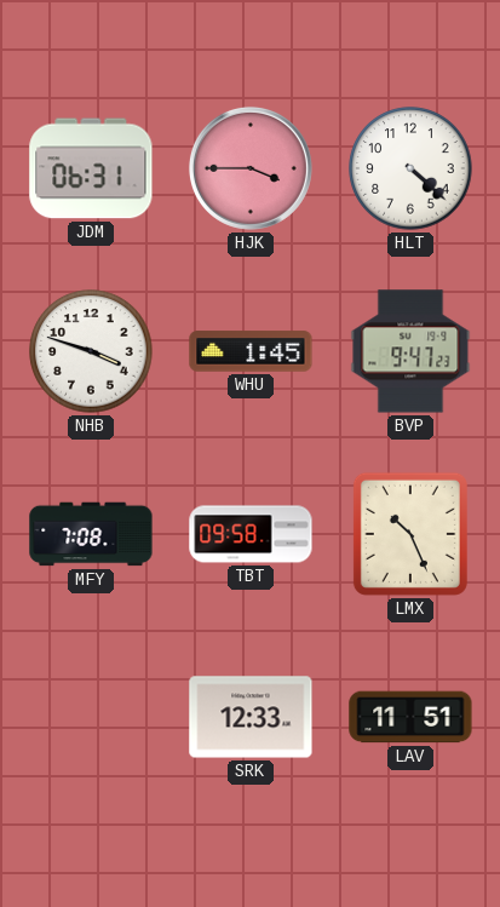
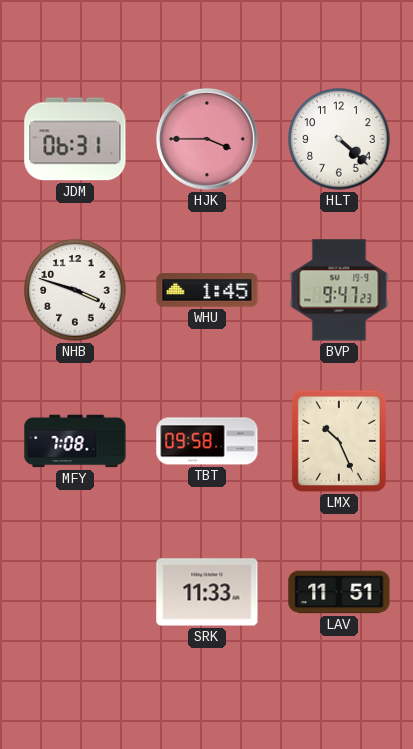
SRK: 12:33 -> 11:33 (207, 592)
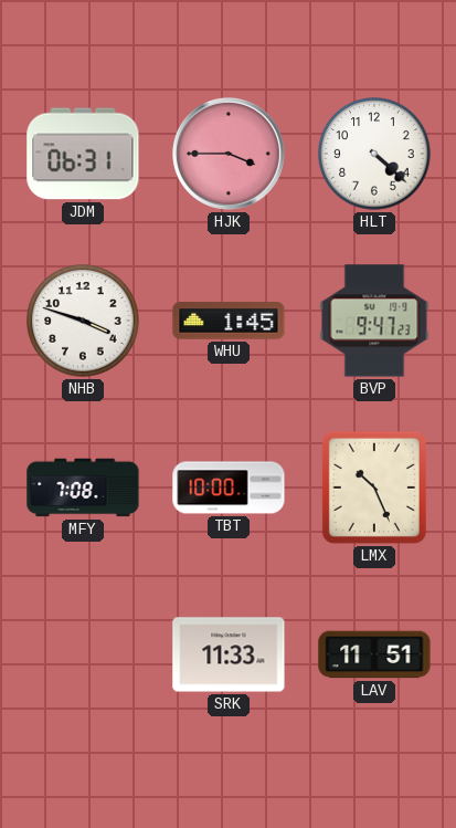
TBT: 09:58 -> 10:00 (229, 488)
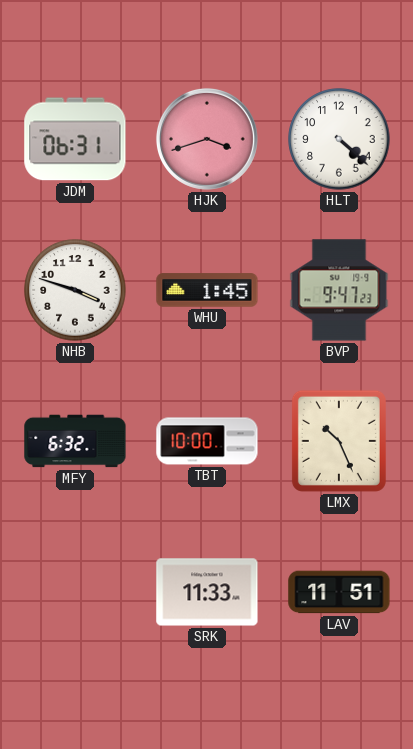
HJK: 3:45 -> 3:42 (207, 139)
MFY: 7:08 -> 6:32 (75, 441)
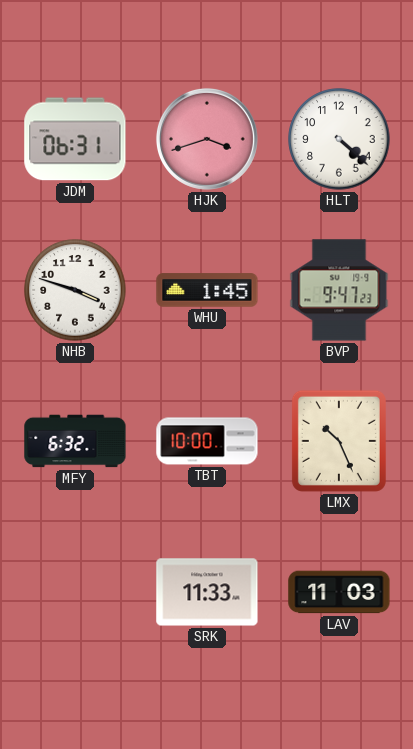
LAV: 11:51 -> 11:03 (339, 592)
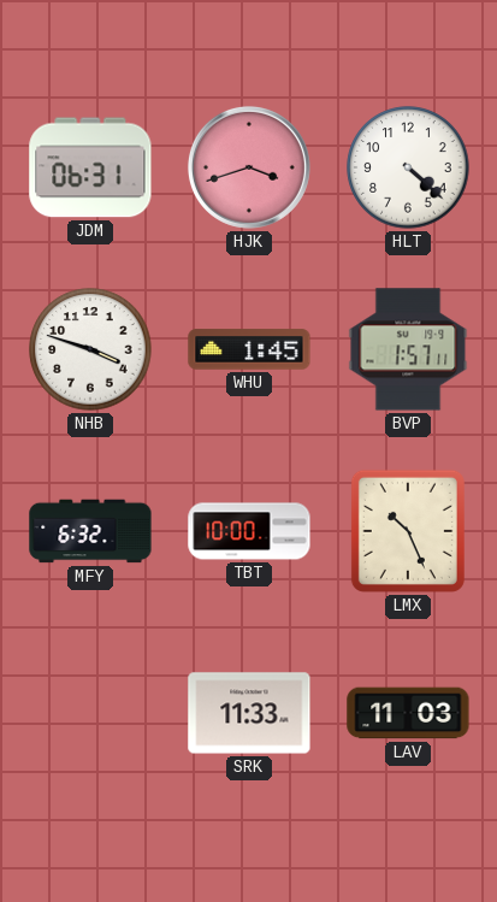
BVP: 9:47 -> 1:57 (408, 349)
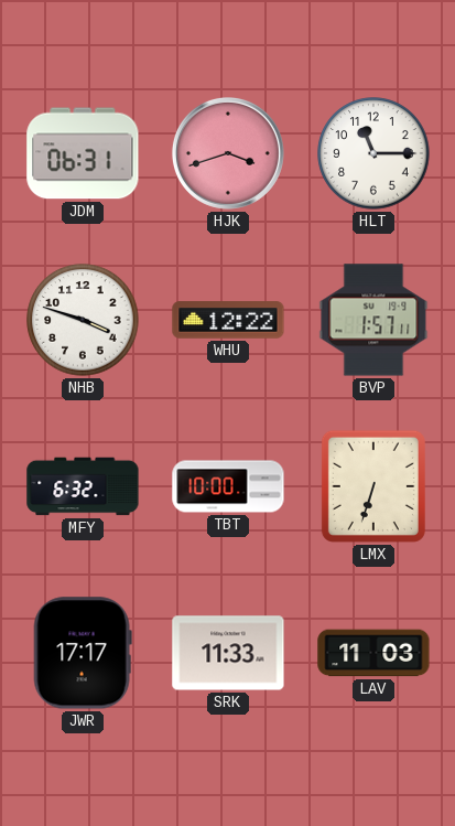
HLT: 4:22 -> 11:15 (373, 153)
WHU: 1:45 -> 12:22 (228, 320)
LMX: 10:26 -> 6:33 (373, 486)
JWR: none -> 17:17 (83, 653)
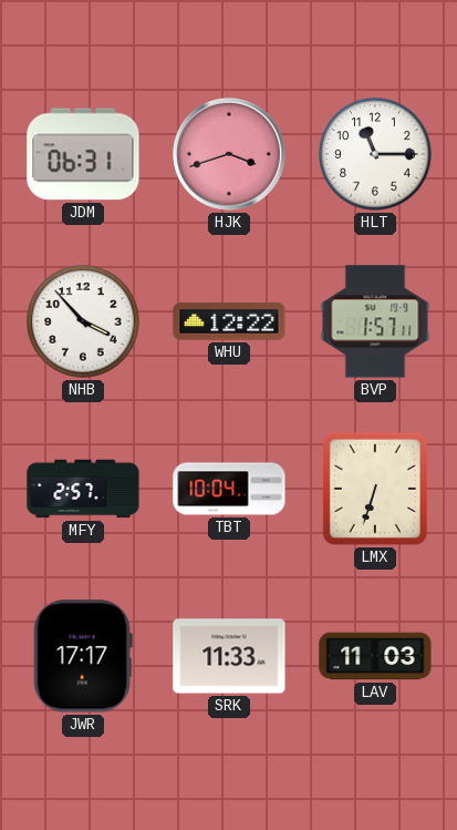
NHB: 3:48 -> 3:53 (83, 321)
MFY: 6:32 -> 2:57 (83, 489)
TBT: 10:00 -> 10:04 (229, 489)
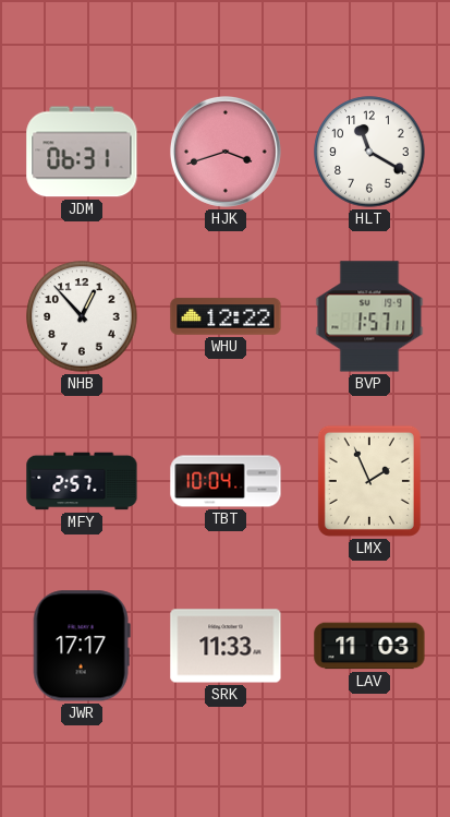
HLT: 11:15 -> 11:20 (369, 152)
NHB: 3:53 -> 12:53 (82, 316)
LMX: 6:33 -> 1:56 (369, 481)
